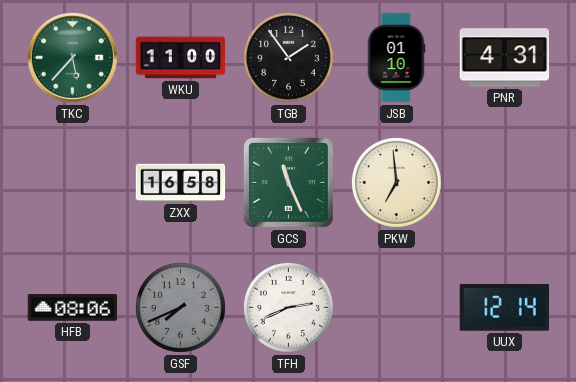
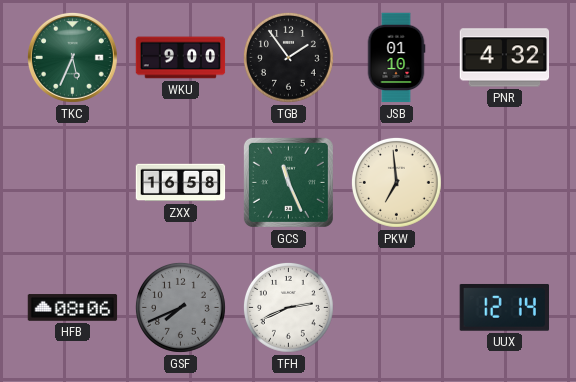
TKC: 5:37 -> 5:34 (72, 57)
WKU: 11:00 -> 9:00 (181, 58)
PNR: 4:31 -> 4:32 (505, 58)
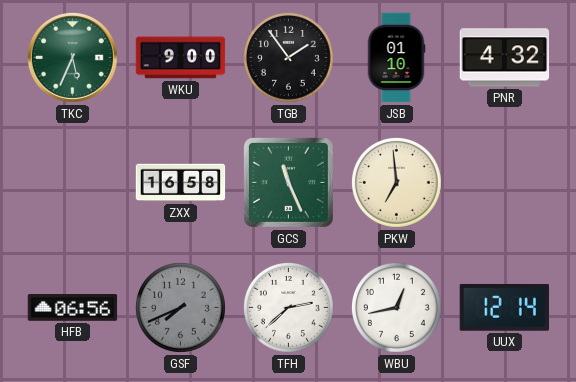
HFB: 08:06 -> 06:56 (73, 308)
TFH: 2:41 -> 2:38 (288, 307)
WBU: none -> 12:43 (396, 307)
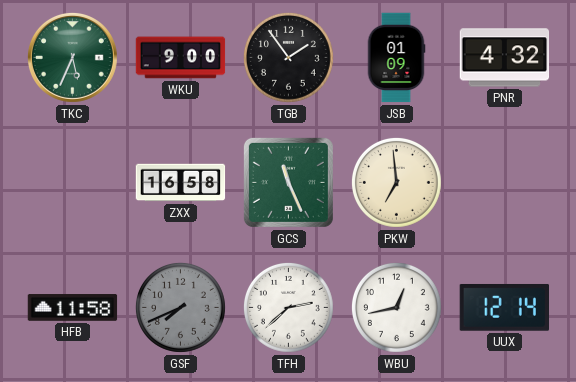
JSB: 01:10 -> 01:09 (396, 58)
HFB: 06:56 -> 11:58 (73, 308)
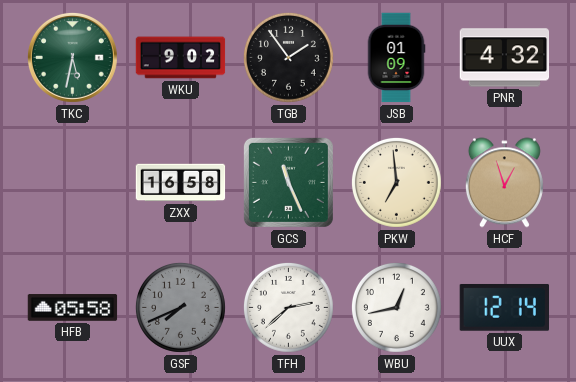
TKC: 5:34 -> 5:32 (72, 57)
WKU: 9:00 -> 9:02 (181, 58)
HCF: none -> 12:57 (504, 183)
HFB: 11:58 -> 05:58 (73, 308)
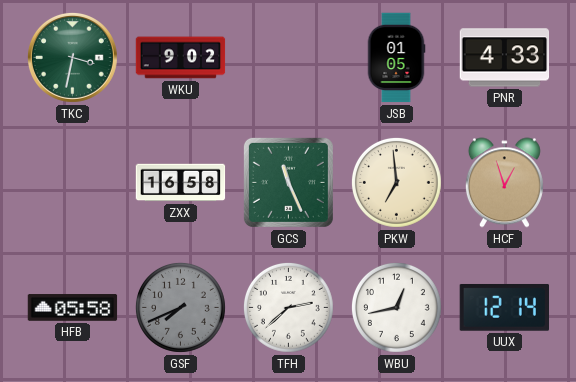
TKC: 5:32 -> 3:32 (72, 57)
TGB: 1:54 -> none (288, 57)
JSB: 01:09 -> 01:05 (396, 58)
PNR: 4:32 -> 4:33 (505, 58)
